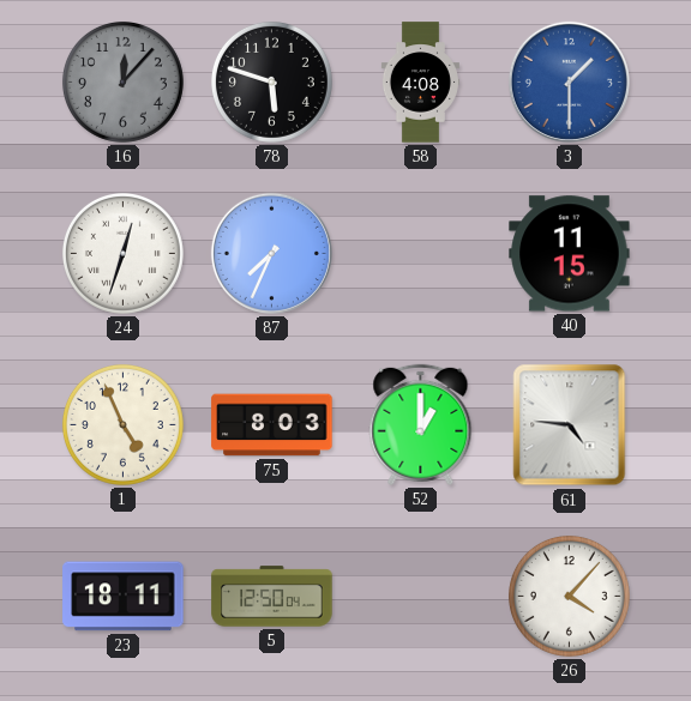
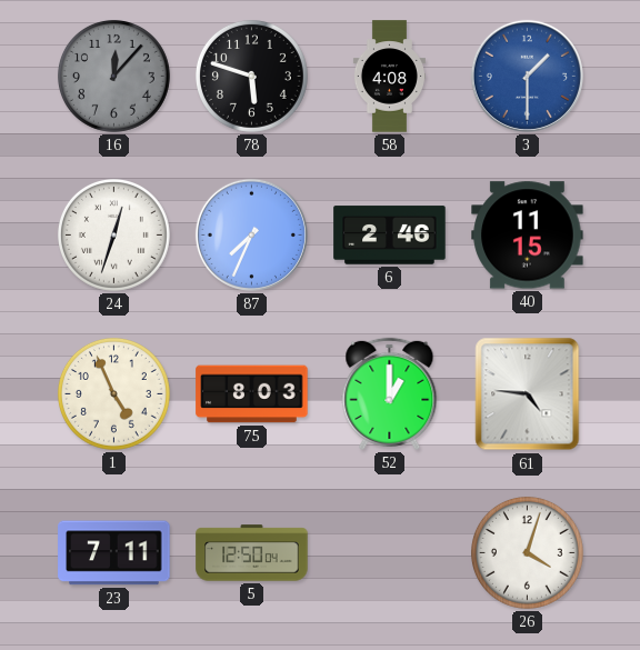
6: none -> 2:46 (390, 236)
23: 18:11 -> 7:11 (114, 553)
26: 4:07 -> 4:03 (527, 552)
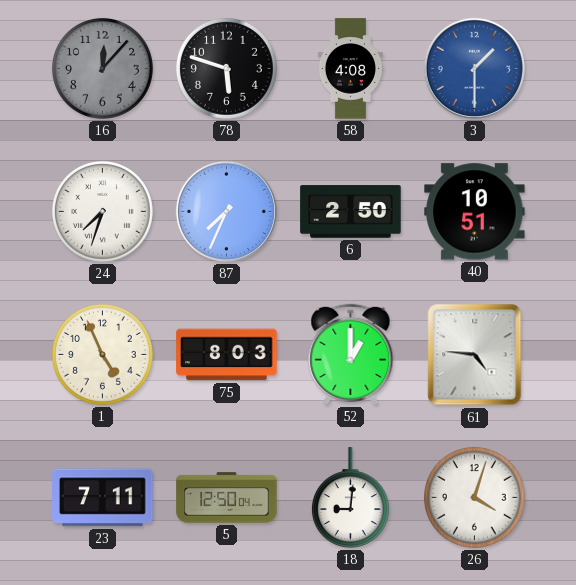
24: 12:33 -> 7:33 (102, 211)
6: 2:46 -> 2:50 (351, 212)
40: 11:15 -> 10:51 (475, 212)
18: none -> 9:01 (350, 498)
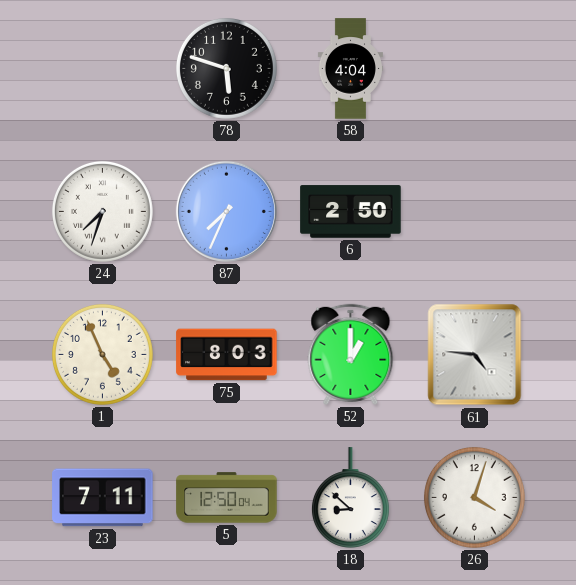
16: 12:07 -> none (102, 68)
58: 4:08 -> 4:04 (350, 69)
3: 1:30 -> none (474, 68)
40: 10:51 -> none (475, 212)
18: 9:01 -> 8:52 (350, 498)
